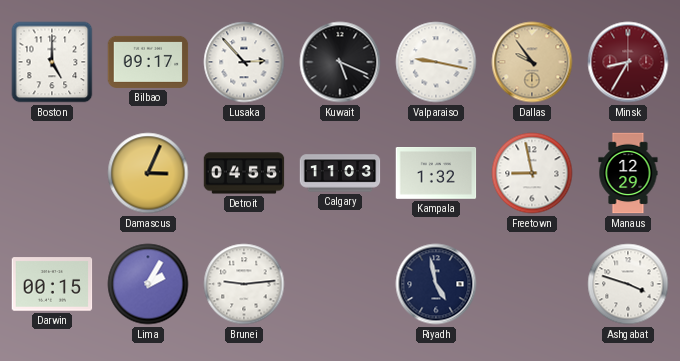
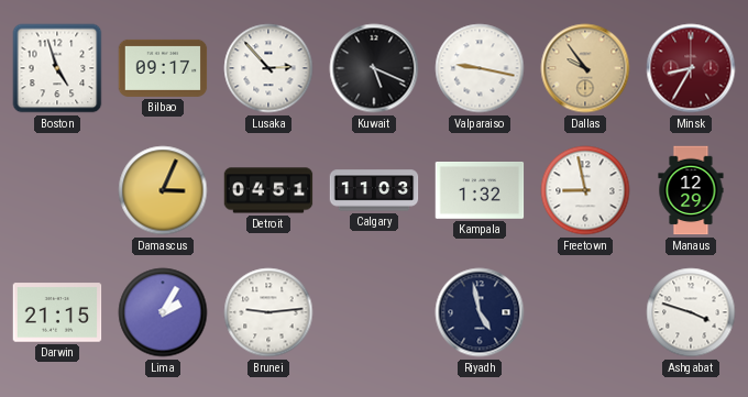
Boston: 5:00 -> 4:57 (57, 68)
Detroit: 04:55 -> 04:51 (268, 190)
Darwin: 00:15 -> 21:15 (57, 312)
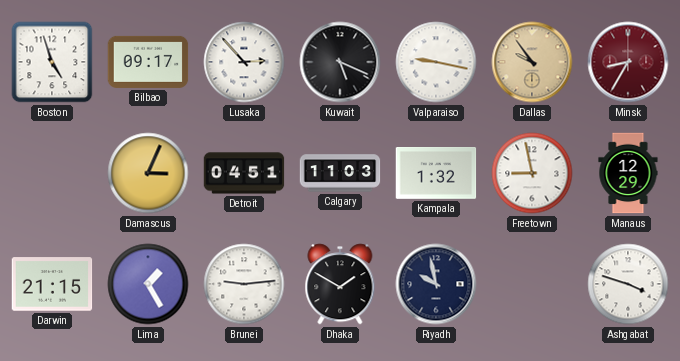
Lima: 2:05 -> 1:25 (148, 284)
Dhaka: none -> 1:50 (340, 284)
Riyadh: 4:58 -> 9:58 (436, 284)
